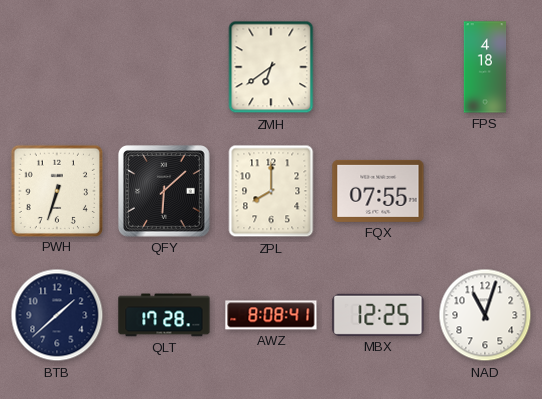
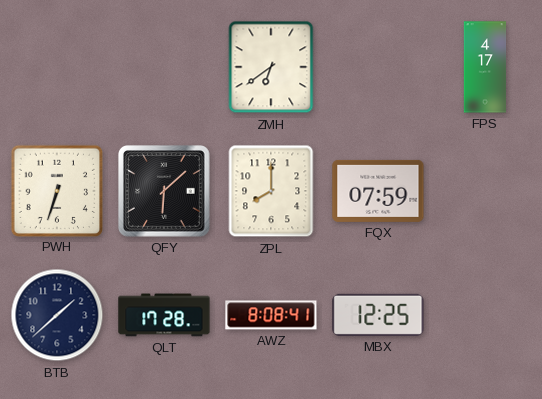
FPS: 4:18 -> 4:17 (485, 67)
FQX: 07:55 -> 07:59 (378, 191)
NAD: 11:03 -> none (485, 315)
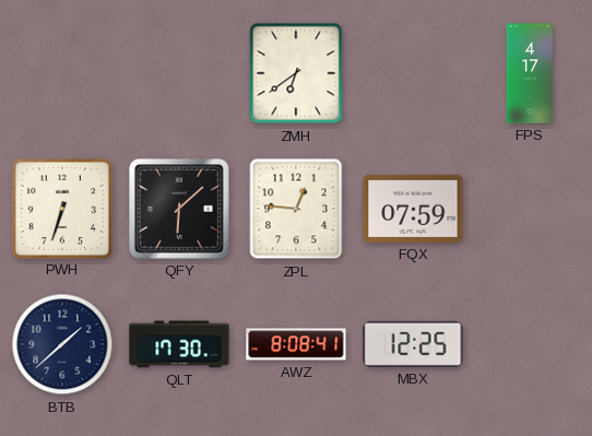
ZPL: 8:00 -> 12:46 (296, 209)
QLT: 17:28 -> 17:30 (179, 344)
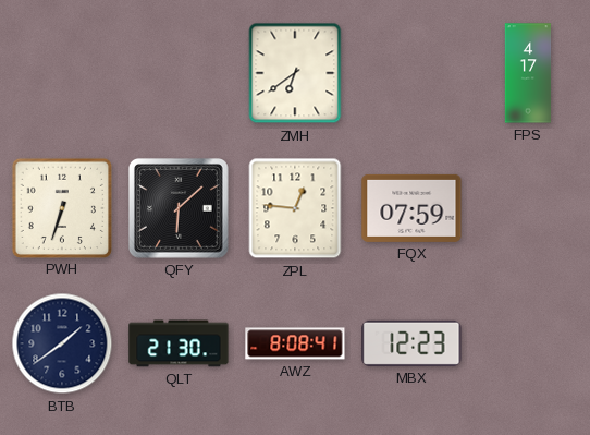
BTB: 1:38 -> 1:39 (62, 343)
QLT: 17:30 -> 21:30 (179, 343)
MBX: 12:25 -> 12:23 (411, 343)
